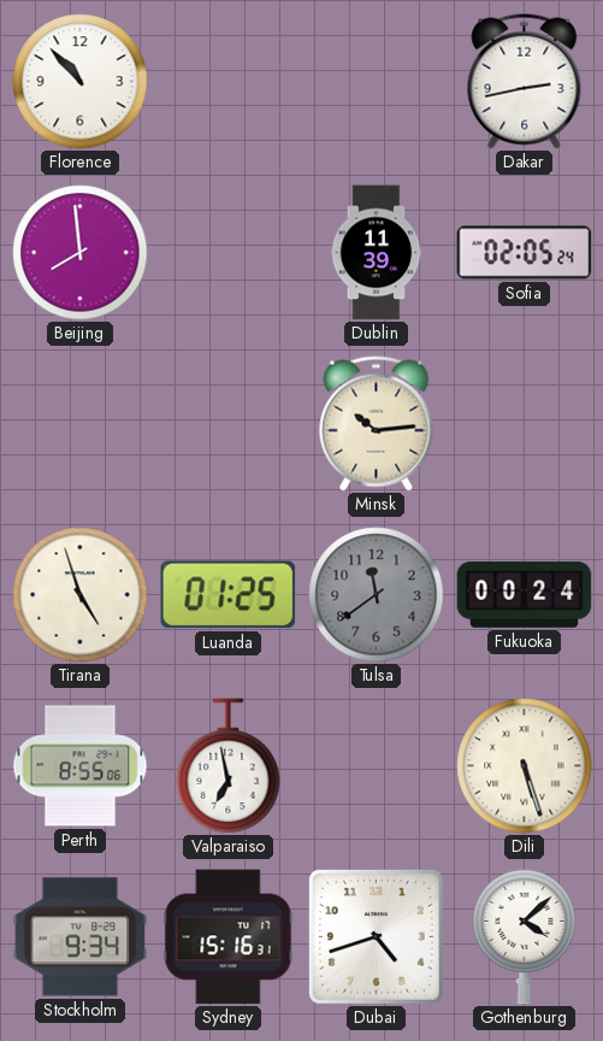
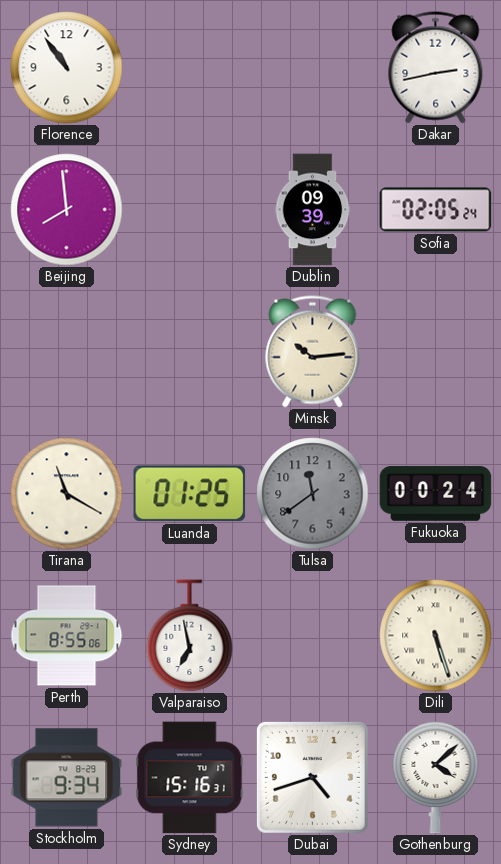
Florence: 10:53 -> 10:54 (67, 68)
Dublin: 11:39 -> 09:39 (313, 210)
Tirana: 4:57 -> 11:20 (67, 494)
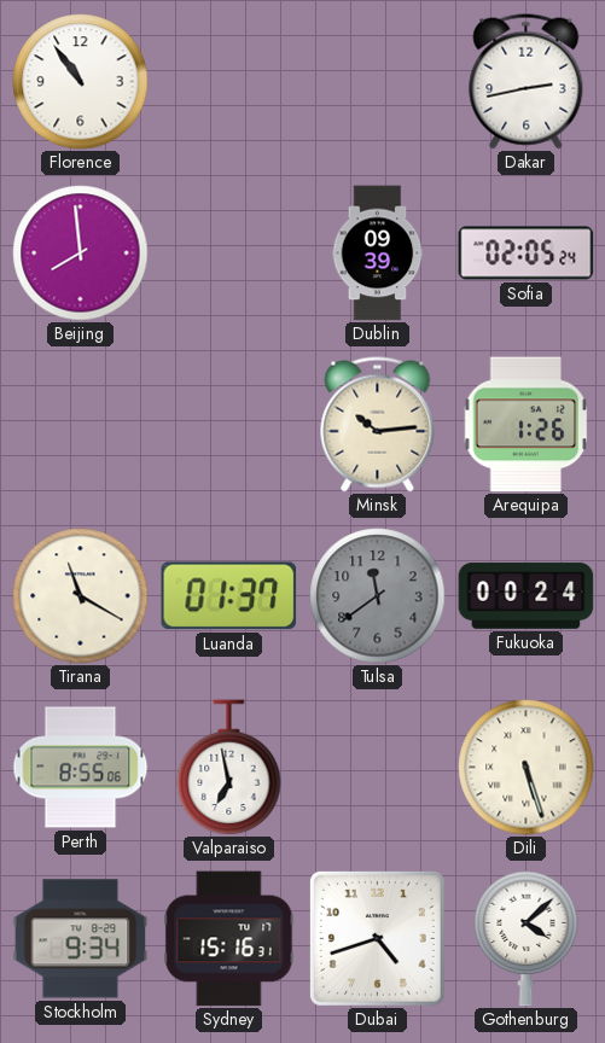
Arequipa: none -> 1:26 (527, 425)
Luanda: 01:25 -> 01:37 (229, 596)
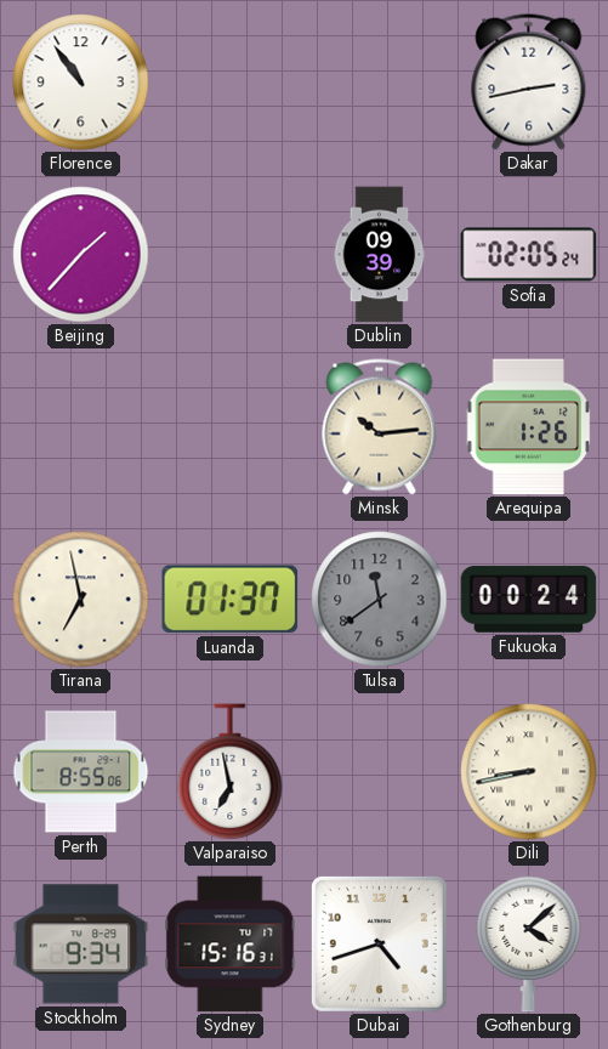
Beijing: 7:59 -> 1:37 (81, 255)
Tirana: 11:20 -> 6:58 (81, 600)
Dili: 5:27 -> 8:43 (529, 772)
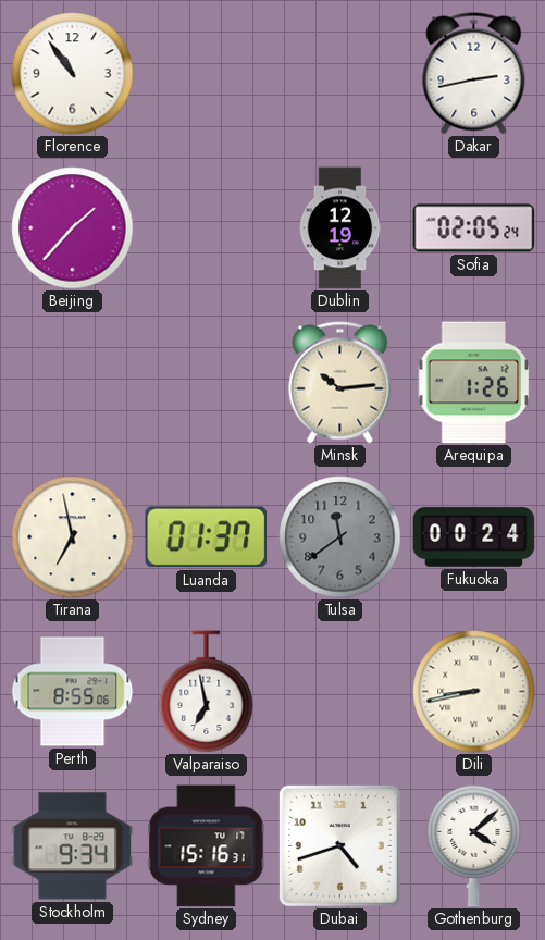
Dublin: 09:39 -> 12:19 (340, 228)
